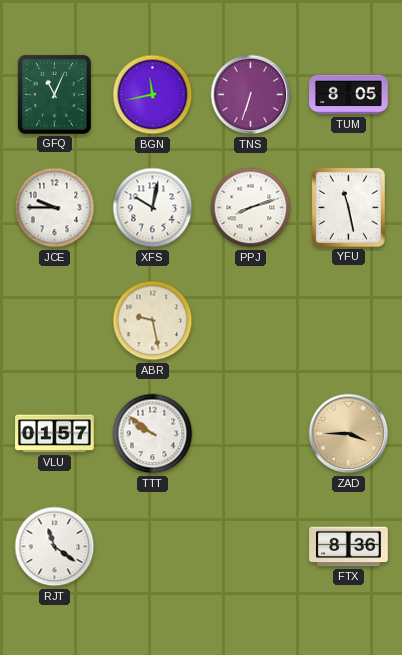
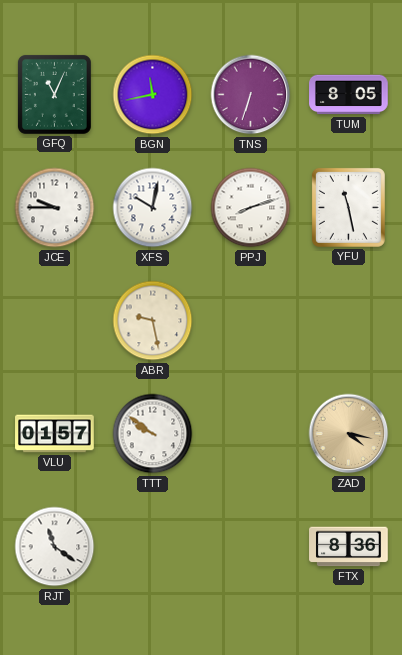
ZAD: 3:45 -> 4:17 (349, 434)
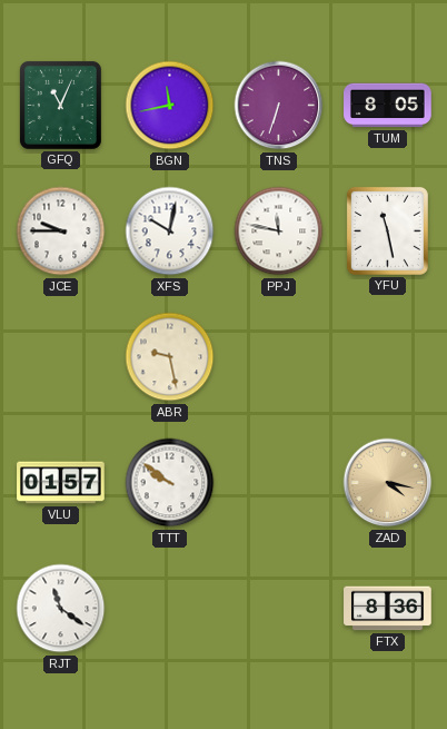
PPJ: 8:12 -> 11:47 (279, 231)
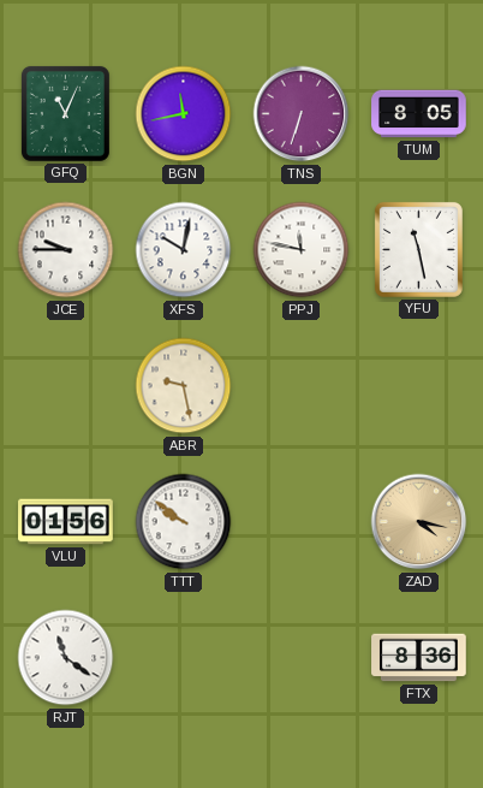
VLU: 01:57 -> 01:56 (66, 522)
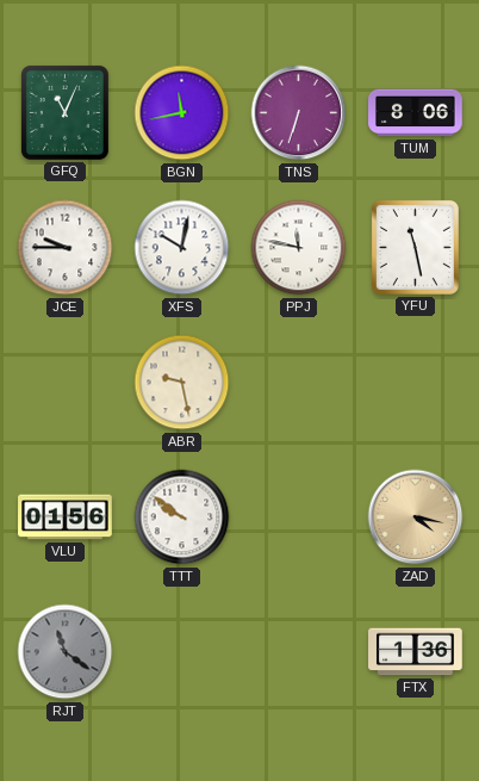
TUM: 8:05 -> 8:06 (416, 113)
RJT dial: white -> grey (66, 652)
FTX: 8:36 -> 1:36 (416, 652)
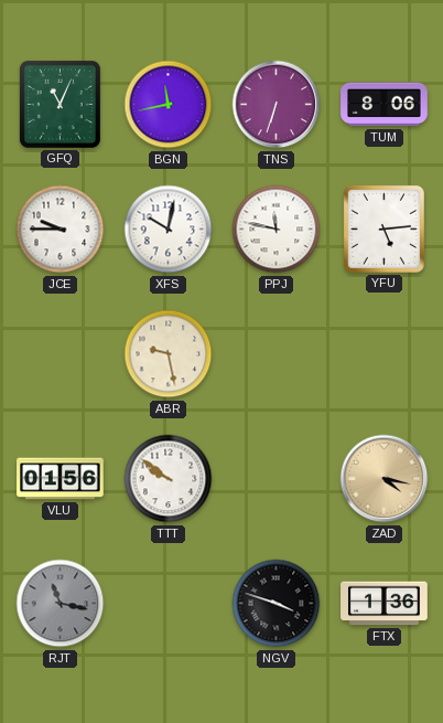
YFU: 11:28 -> 5:14 (383, 228)
RJT: 11:21 -> 11:17 (61, 604)
NGV: none -> 3:48 (277, 604)
